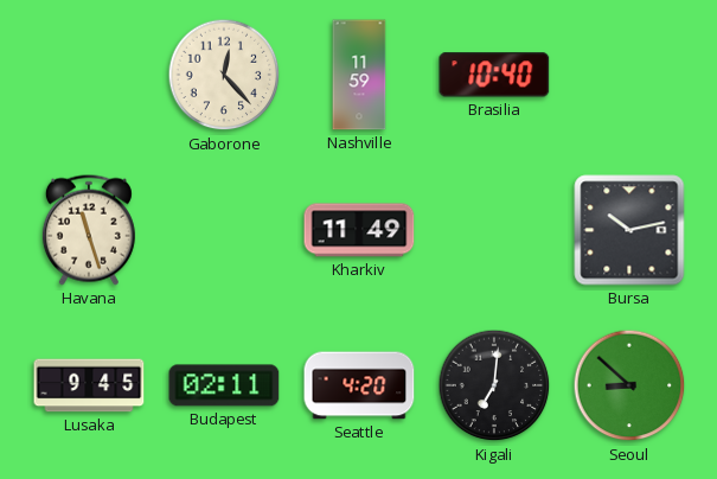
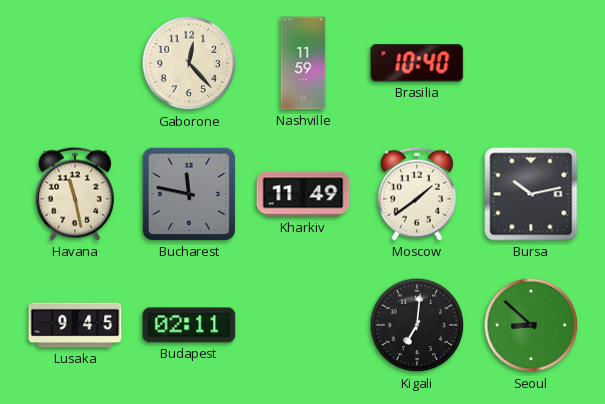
Havana: 11:27 -> 11:28 (75, 194)
Bucharest: none -> 11:47 (189, 194)
Moscow: none -> 1:39 (417, 194)
Seattle: 4:20 -> none (359, 385)
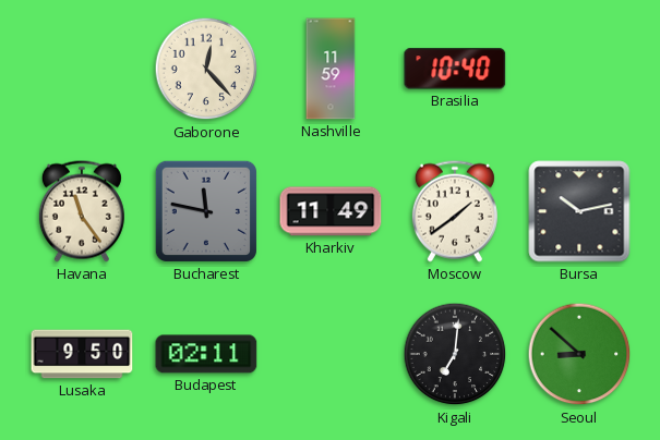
Havana: 11:28 -> 11:24 (82, 211)
Lusaka: 9:45 -> 9:50 (82, 354)
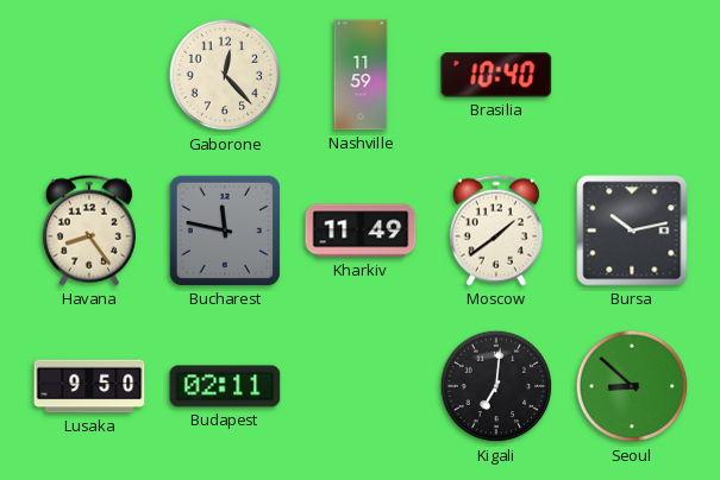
Havana: 11:24 -> 8:24 (89, 230)
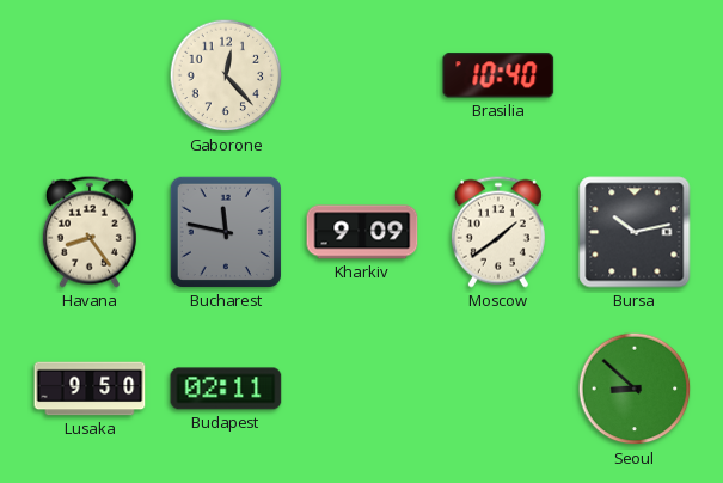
Nashville: 11:59 -> none (361, 75)
Kharkiv: 11:49 -> 9:09 (362, 232)
Kigali: 7:01 -> none (496, 386)
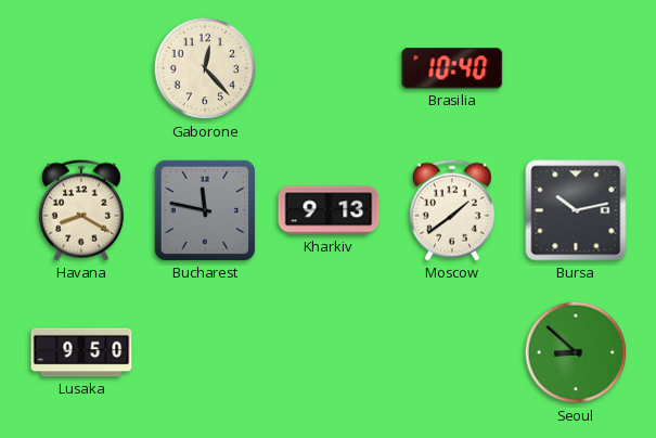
Havana: 8:24 -> 8:20 (81, 210)
Kharkiv: 9:09 -> 9:13 (329, 210)
Budapest: 02:11 -> none (226, 389)
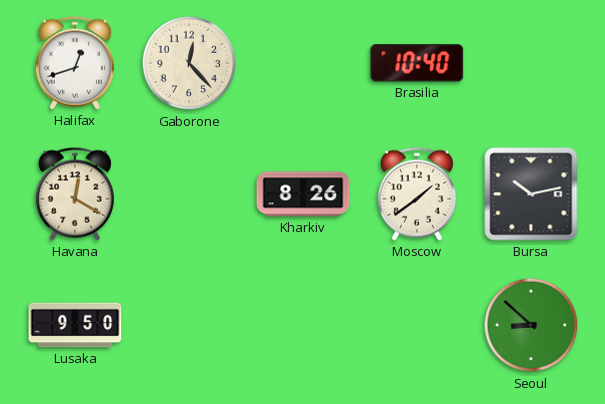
Halifax: none -> 12:42 (75, 63)
Havana: 8:20 -> 12:20 (75, 194)
Bucharest: 11:47 -> none (205, 210)
Kharkiv: 9:13 -> 8:26 (303, 194)
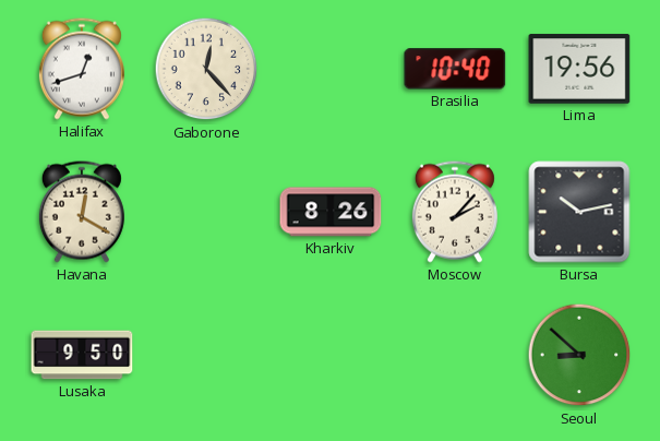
Lima: none -> 19:56 (579, 69)
Moscow: 1:39 -> 2:07 (455, 212)
